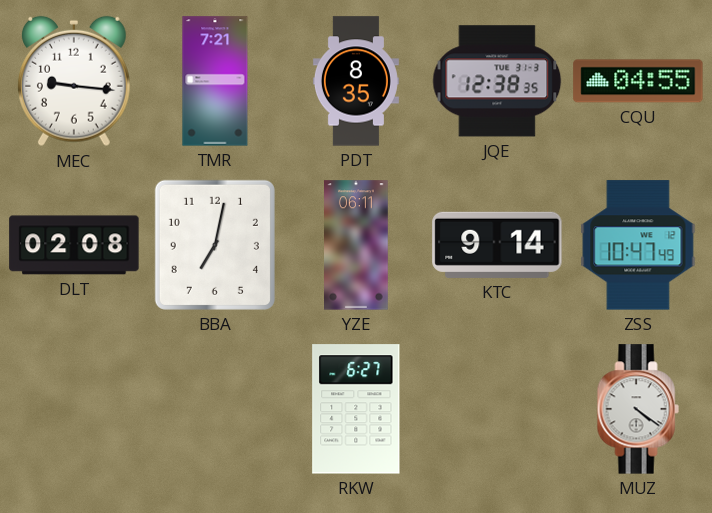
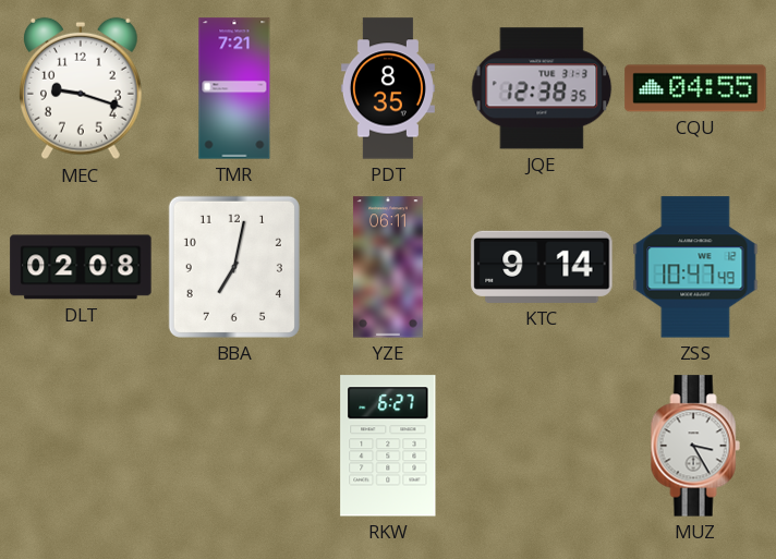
MEC: 9:16 -> 9:18 (81, 88)
MUZ: 4:21 -> 3:25 (695, 446)
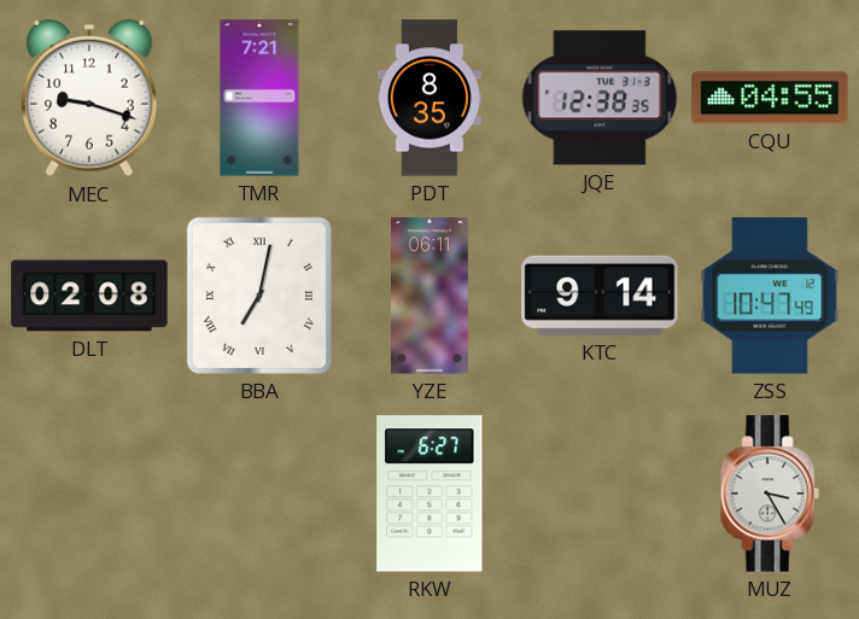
BBA numerals: Arabic -> Roman (259, 296)
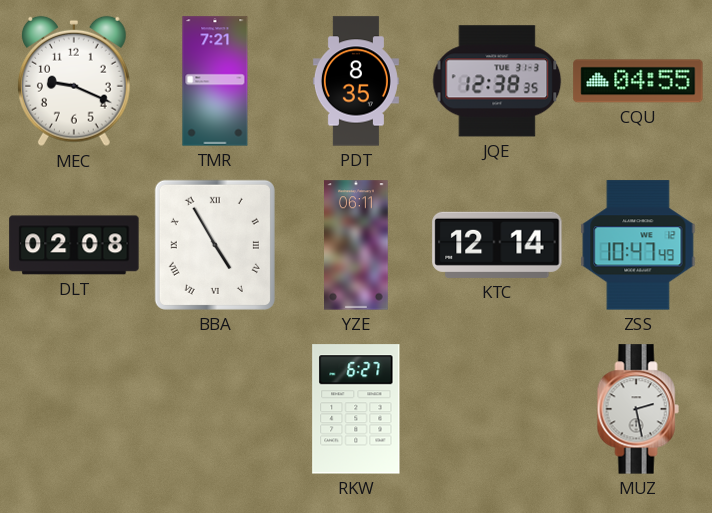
MEC: 9:18 -> 9:19 (74, 81)
BBA: 7:02 -> 4:55 (215, 245)
KTC: 9:14 -> 12:14 (497, 245)
MUZ: 3:25 -> 2:28 (638, 409)
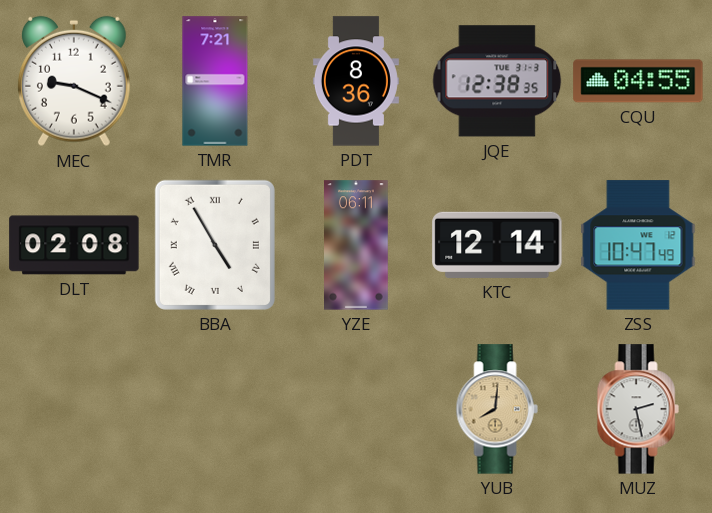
PDT: 8:35 -> 8:36 (356, 81)
RKW: 6:27 -> none (356, 409)
YUB: none -> 8:01 (497, 409)
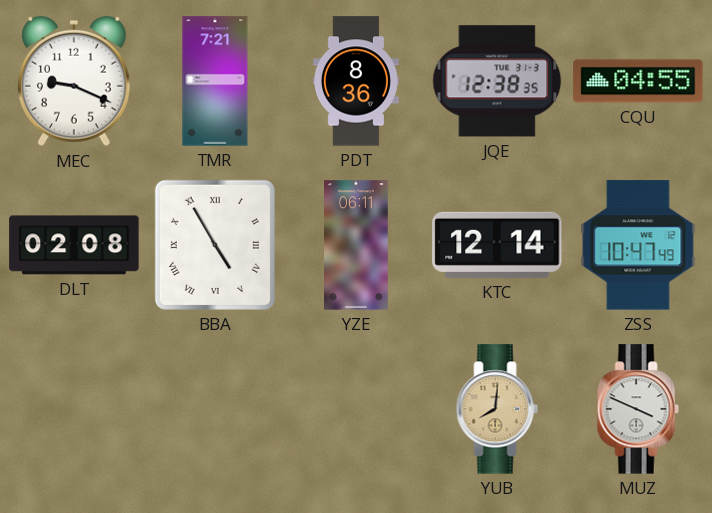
MUZ: 2:28 -> 3:49 (638, 409)
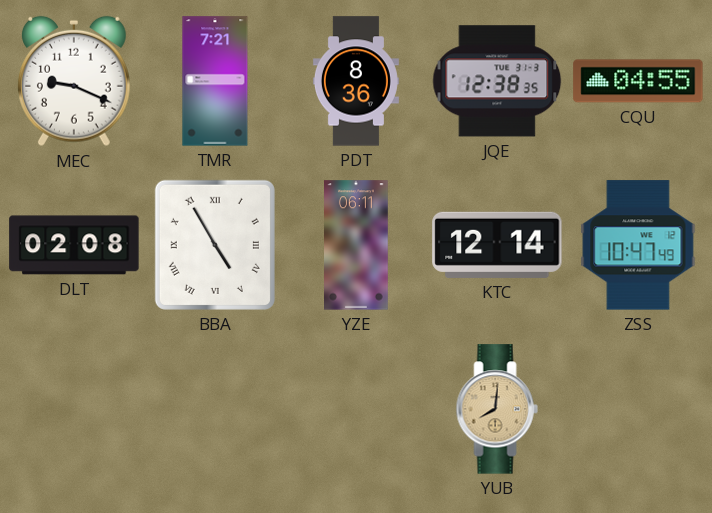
MUZ: 3:49 -> none (638, 409)
